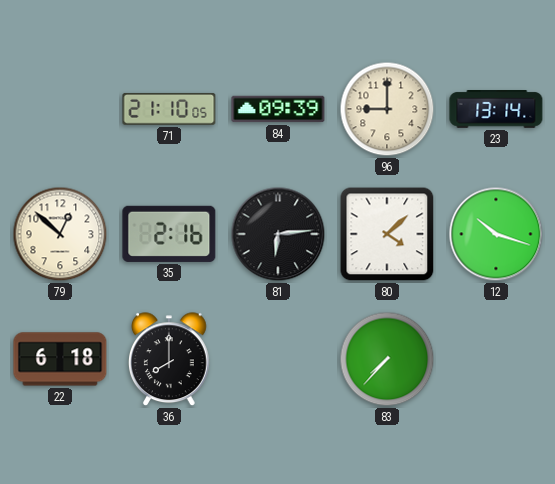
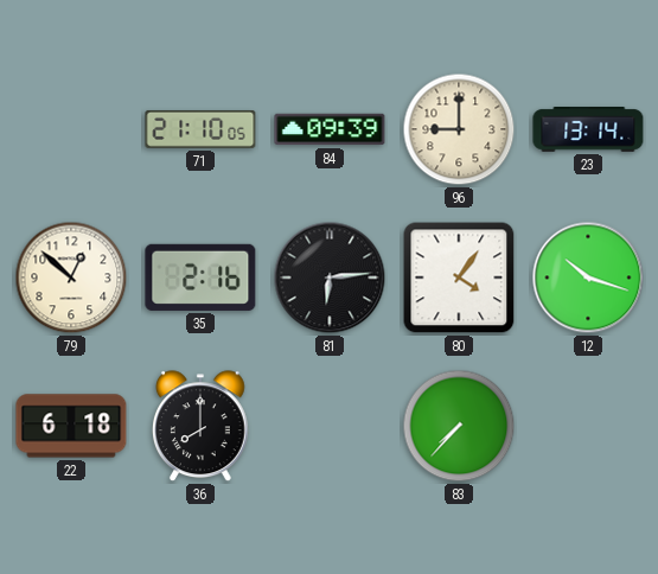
80: 4:08 -> 4:06 (459, 278)
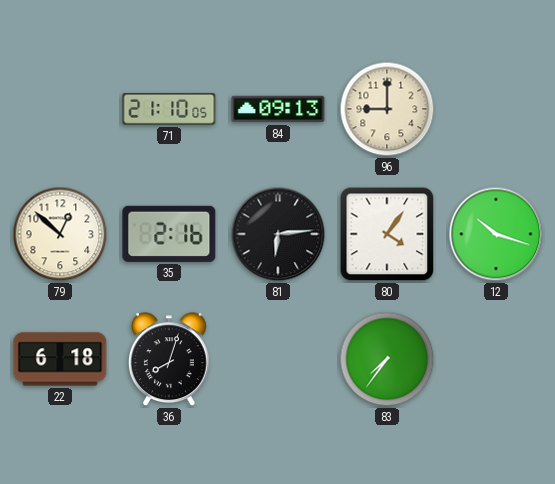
84: 09:39 -> 09:13 (278, 109)
23: 13:14 -> none (588, 130)
36: 8:00 -> 8:03 (170, 360)
83: 7:37 -> 7:36 (387, 359)
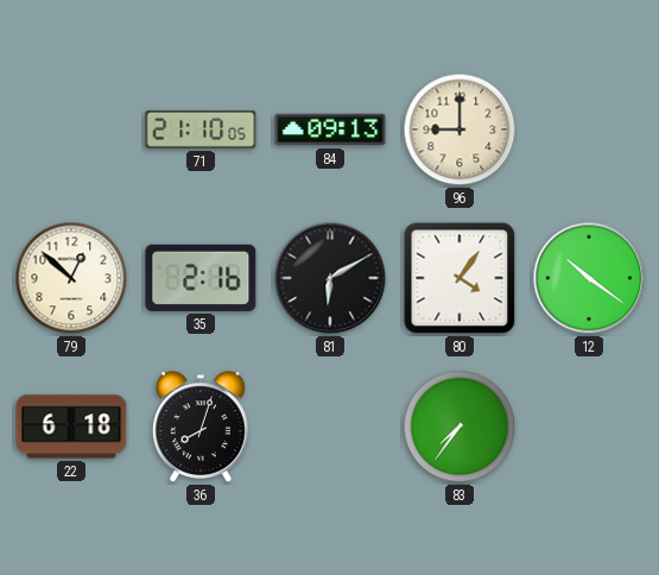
81: 6:14 -> 6:10 (330, 278)
12: 10:18 -> 10:21 (589, 278)
